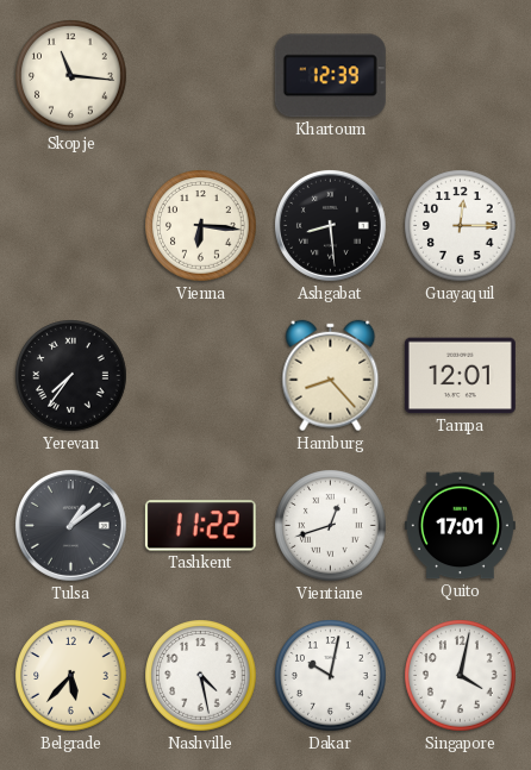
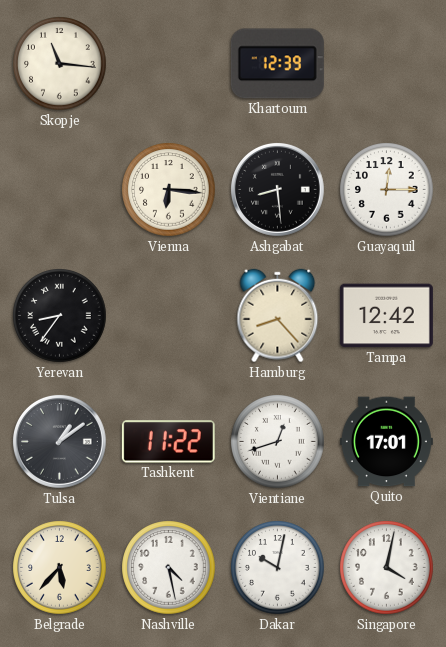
Yerevan: 7:36 -> 8:36 (60, 316)
Tampa: 12:01 -> 12:42 (386, 316)
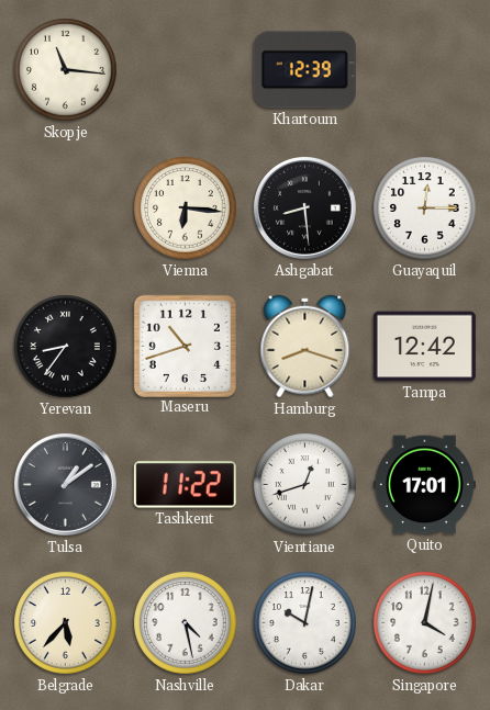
Maseru: none -> 10:42 (185, 346)
Hamburg: 8:23 -> 8:18 (305, 347)
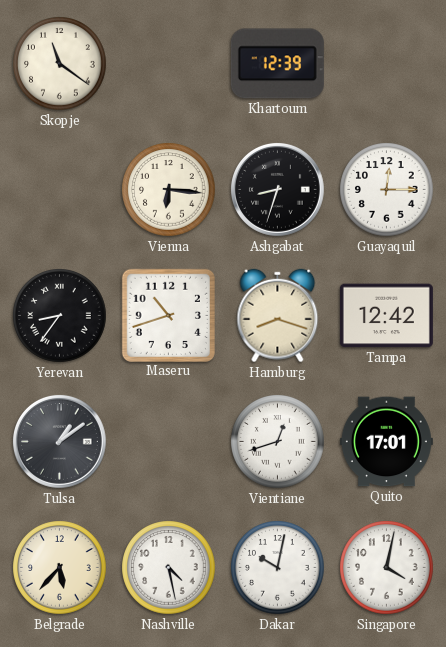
Skopje: 11:16 -> 11:21 (60, 64)
Ashgabat: 8:29 -> 8:33 (278, 190)
Tashkent: 11:22 -> none (185, 485)
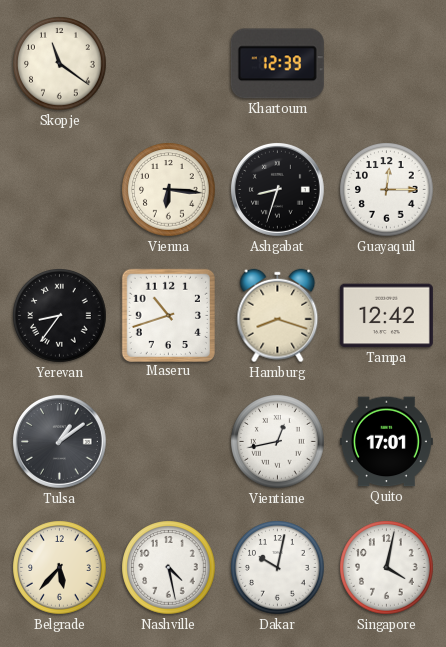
Vientiane: 12:42 -> 12:43 (278, 442)
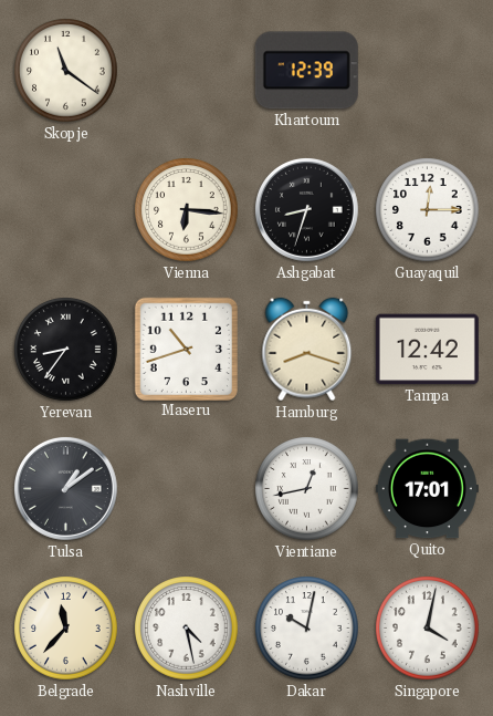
Belgrade: 5:37 -> 11:37 (66, 629)
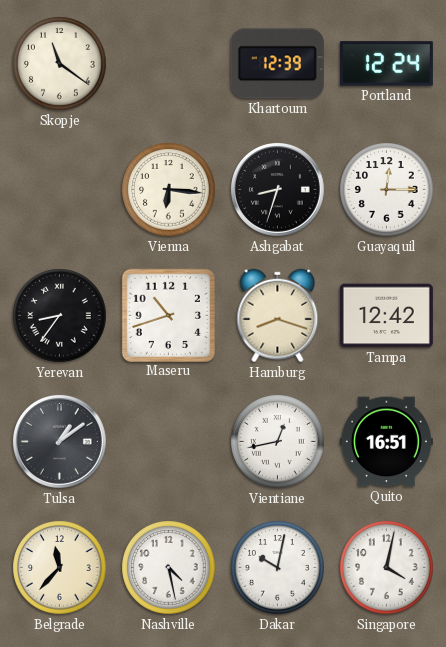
Portland: none -> 12:24 (386, 64)
Quito: 17:01 -> 16:51 (386, 442)
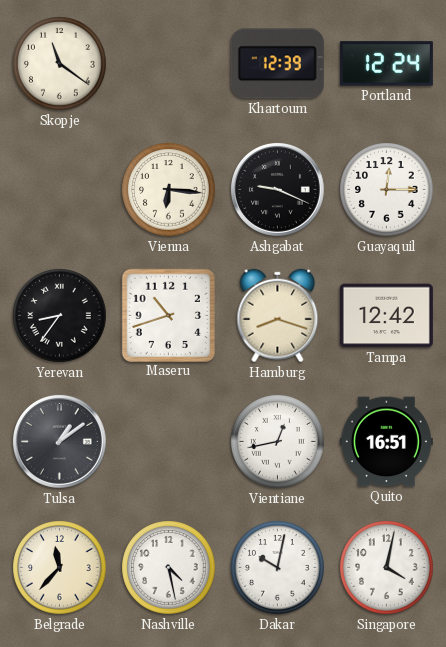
Ashgabat: 8:33 -> 9:19 (278, 190)
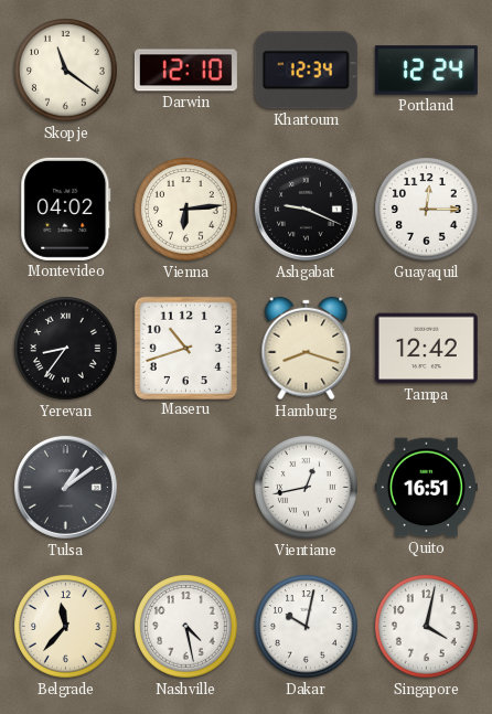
Darwin: none -> 12:10 (185, 71)
Khartoum: 12:39 -> 12:34 (306, 71)
Montevideo: none -> 04:02 (66, 209)
Vienna: 6:16 -> 6:14 (186, 210)
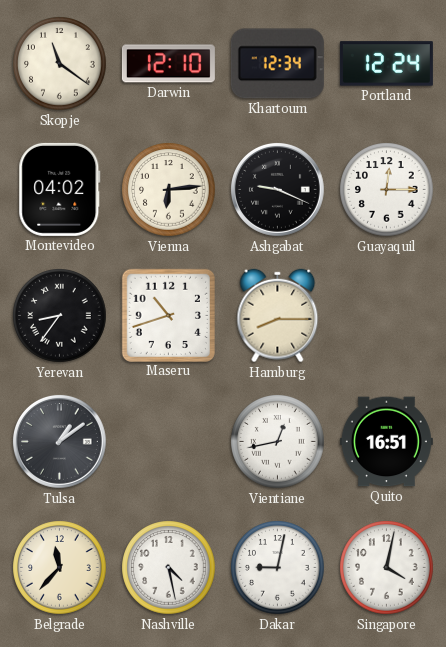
Hamburg: 8:18 -> 8:15 (278, 316)
Tampa: 12:42 -> none (426, 349)
Dakar: 10:02 -> 9:02 (278, 568)
